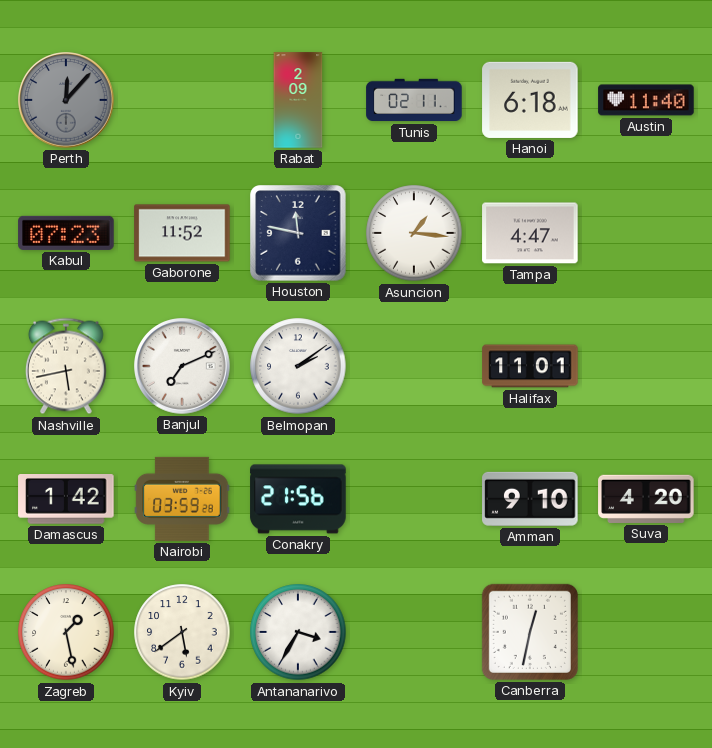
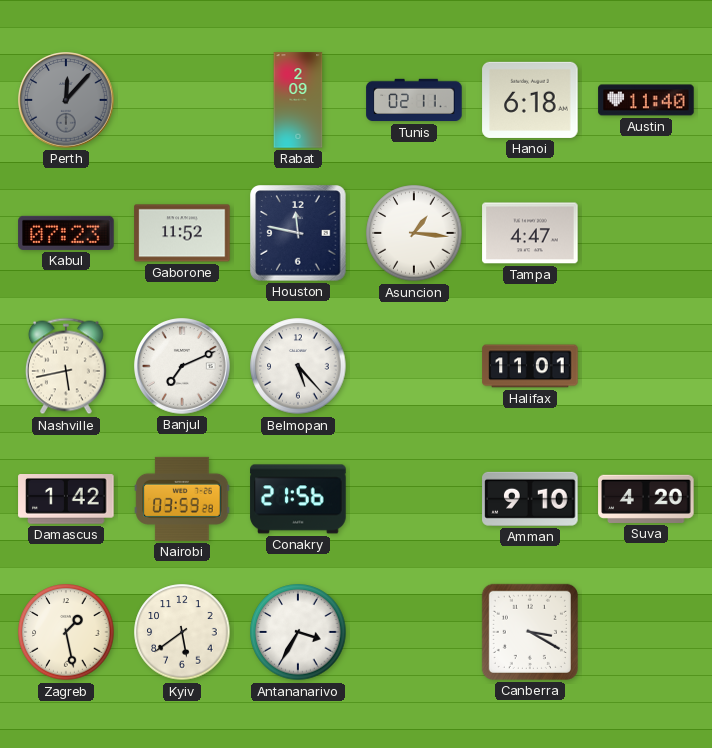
Belmopan: 2:09 -> 5:23 (298, 366)
Canberra: 12:32 -> 3:20 (530, 632)
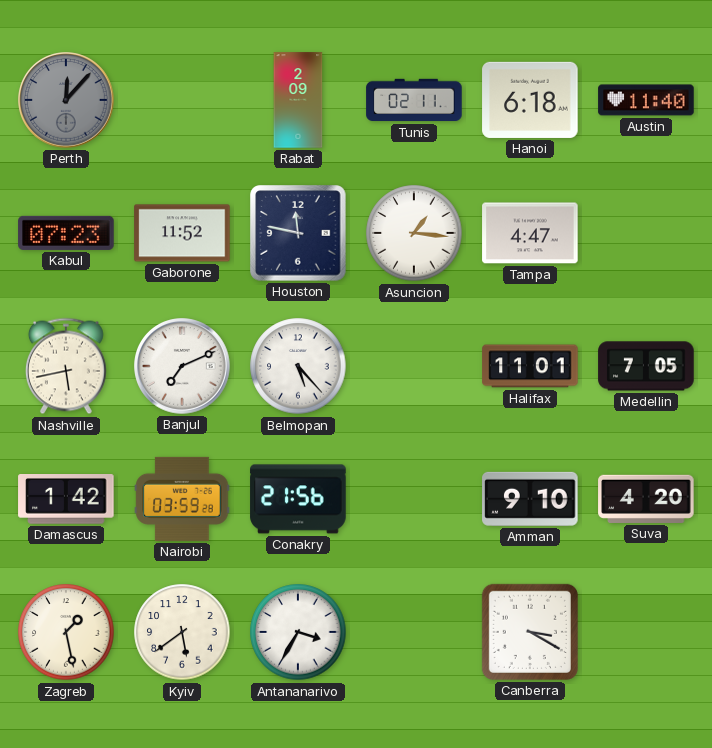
Medellin: none -> 7:05 (646, 366)
